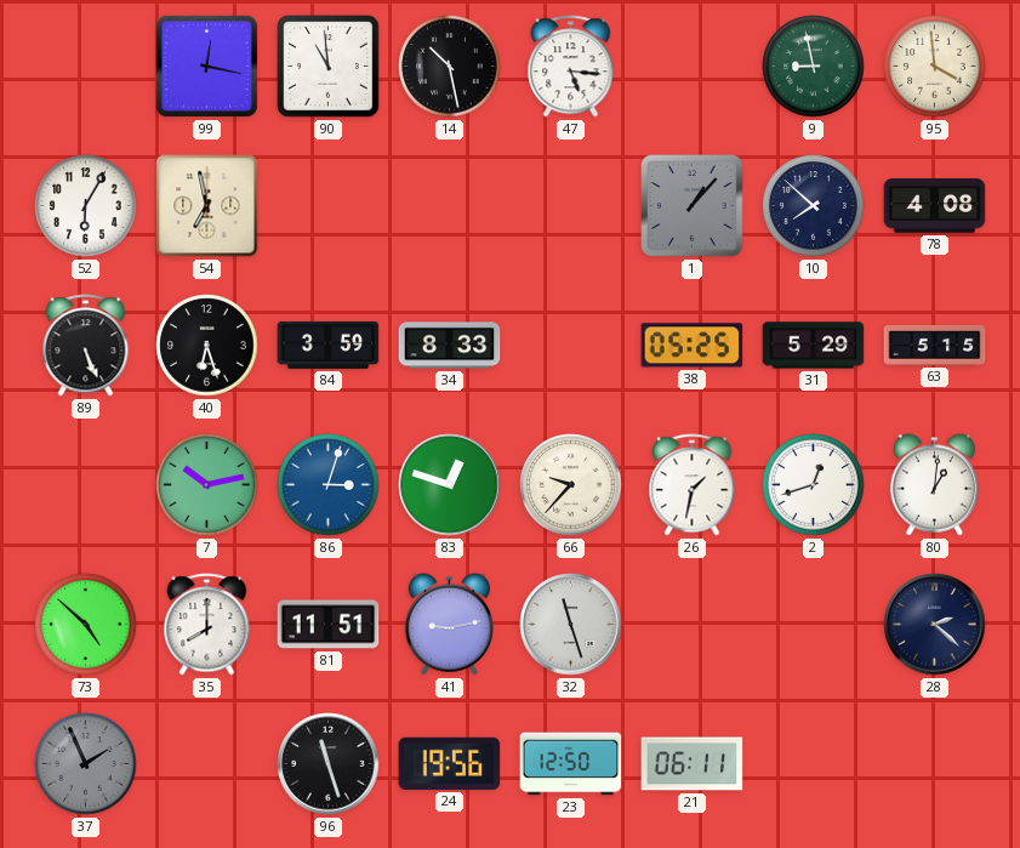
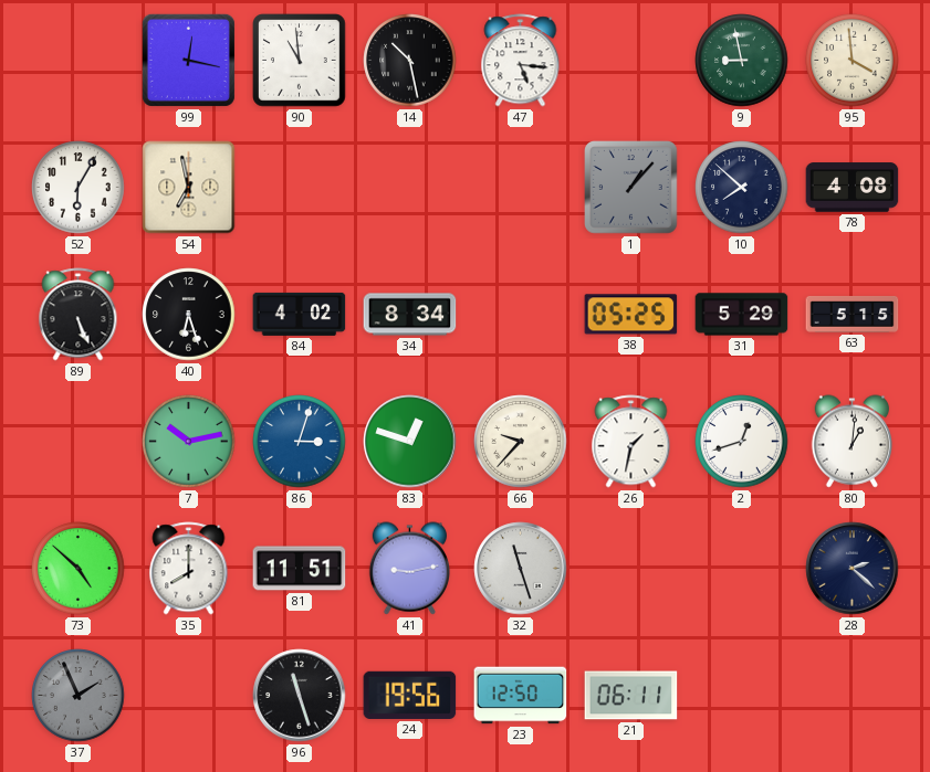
84: 3:59 -> 4:02 (300, 314)
34: 8:33 -> 8:34 (410, 315)
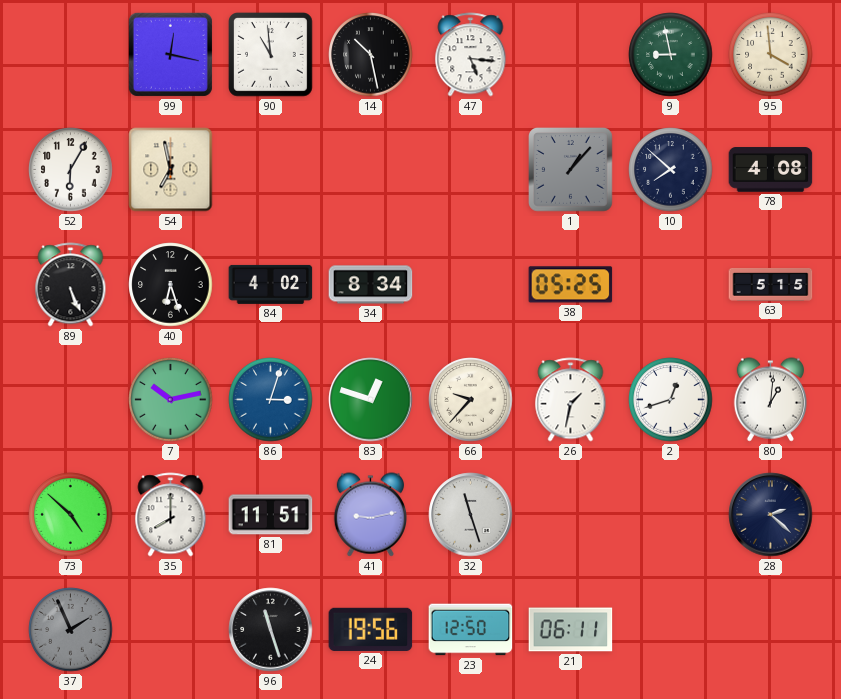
31: 5:29 -> none (742, 315)
